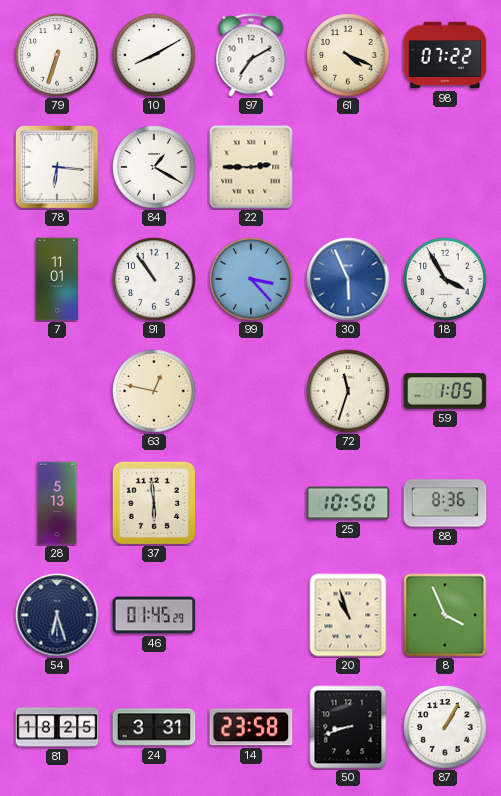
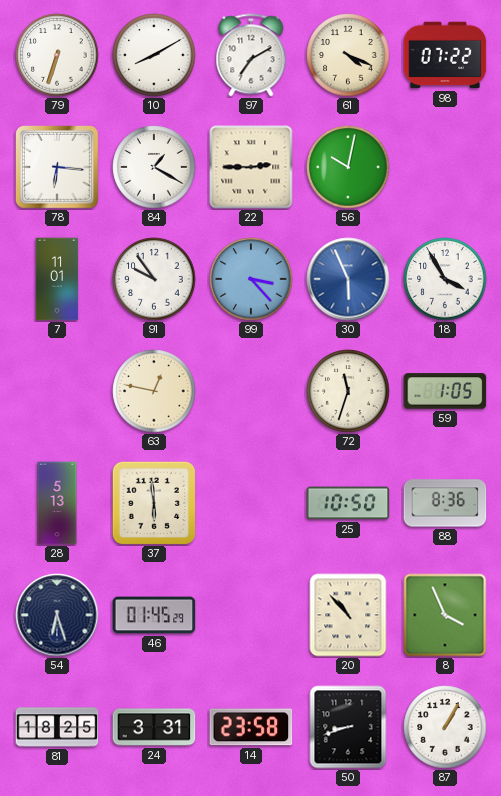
56: none -> 10:02 (348, 167)
91: 10:54 -> 9:54 (154, 279)
20: 10:57 -> 10:53 (348, 615)
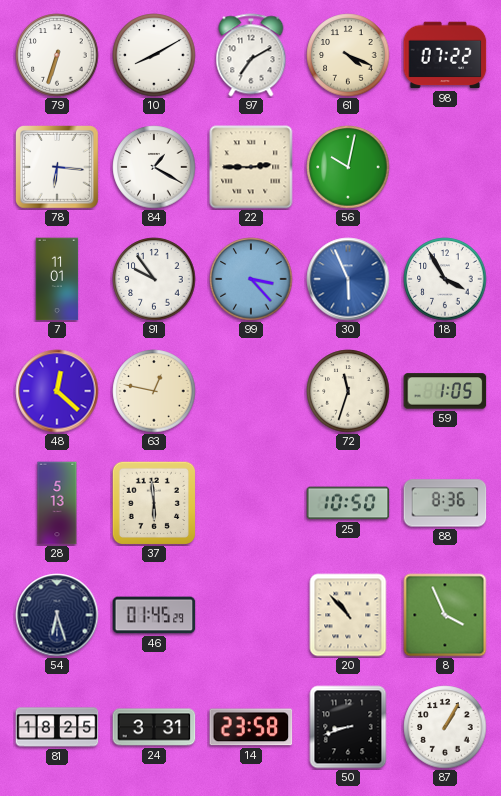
48: none -> 12:22 (57, 391)
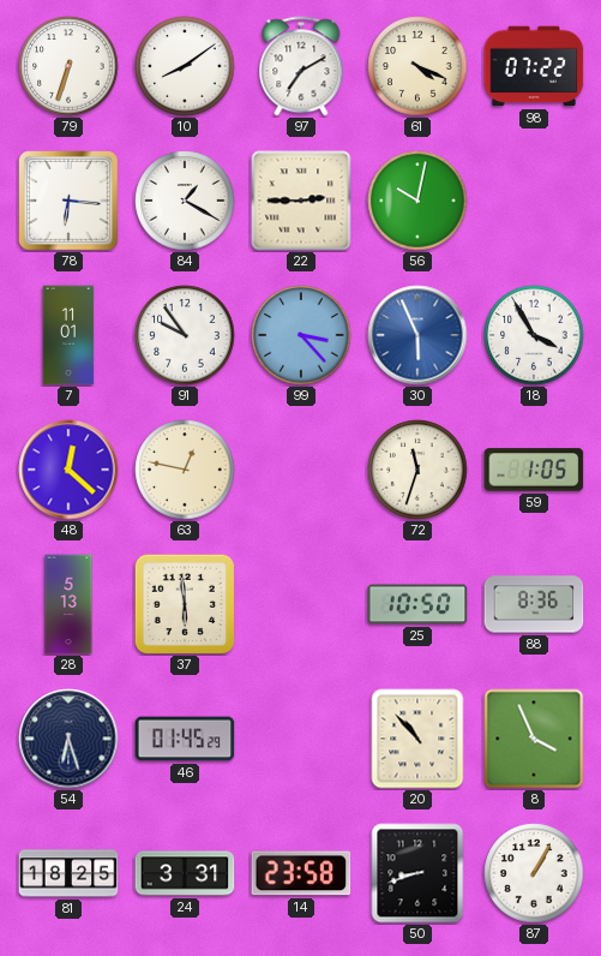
10: 8:10 -> 8:09 (185, 66)
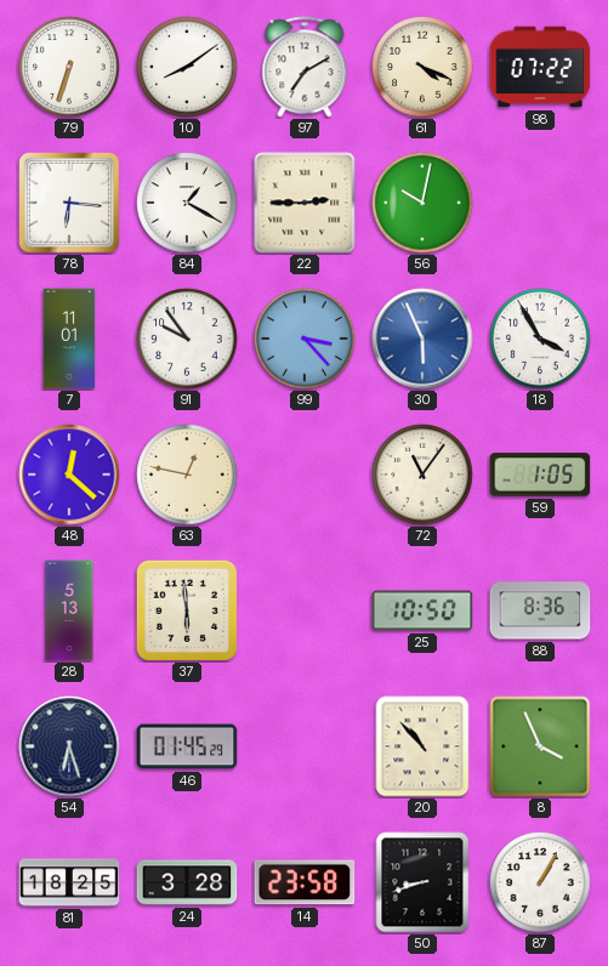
72: 11:33 -> 11:06 (422, 475)
24: 3:31 -> 3:28 (187, 882)
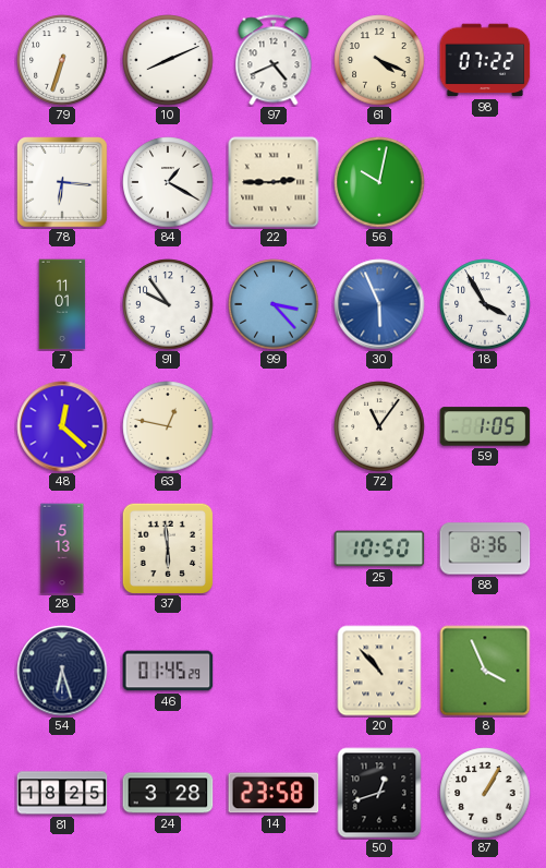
10: 8:09 -> 8:11 (168, 60)
97: 7:10 -> 4:41 (274, 60)
50: 8:42 -> 12:42 (379, 793)
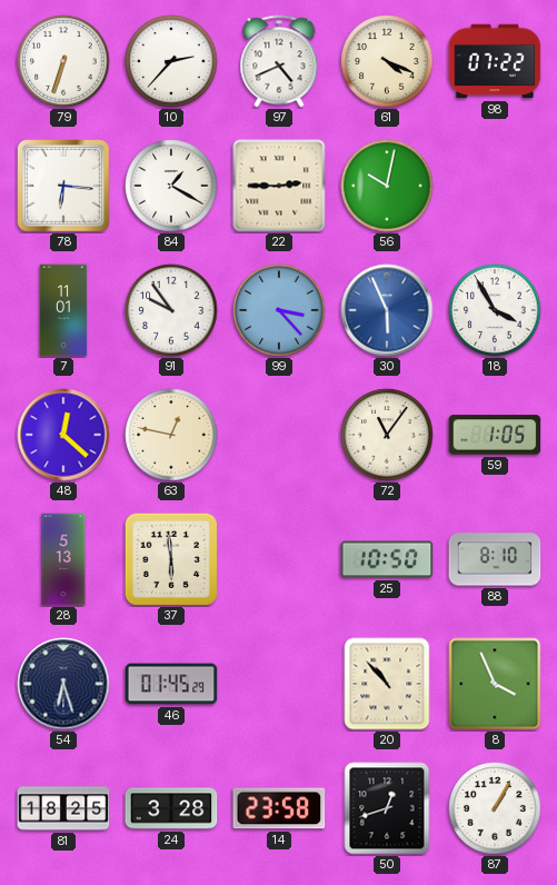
10: 8:11 -> 2:37 (171, 61)
88: 8:36 -> 8:10 (495, 559)
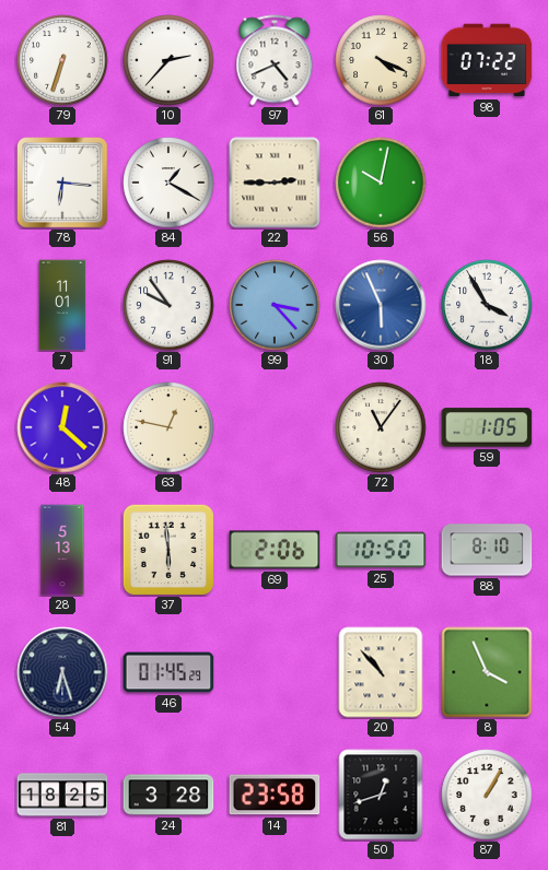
69: none -> 2:06 (275, 550)
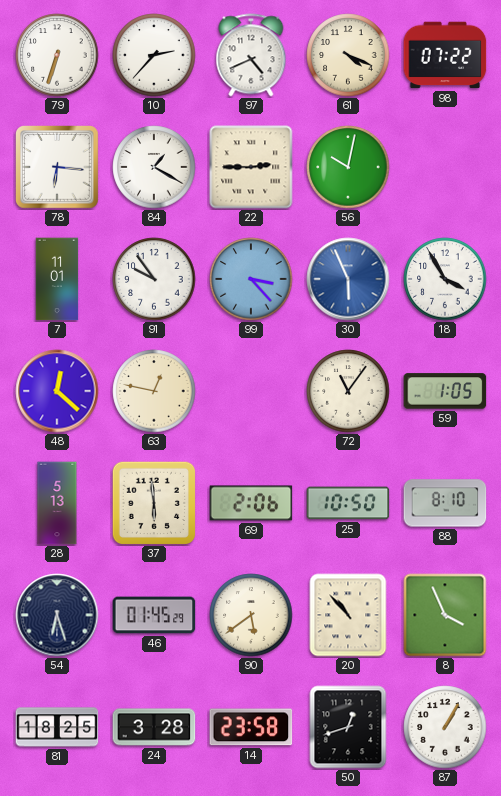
90: none -> 5:39 (251, 615)
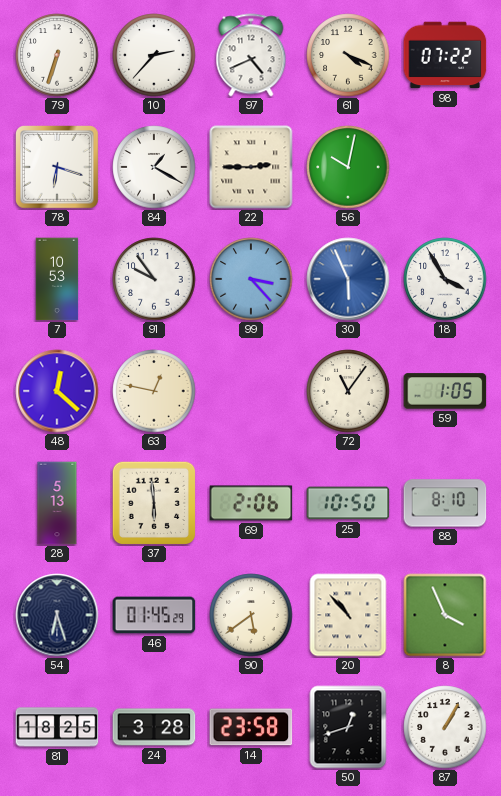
78: 6:16 -> 6:18 (58, 168)
7: 11:01 -> 10:53 (57, 279)
